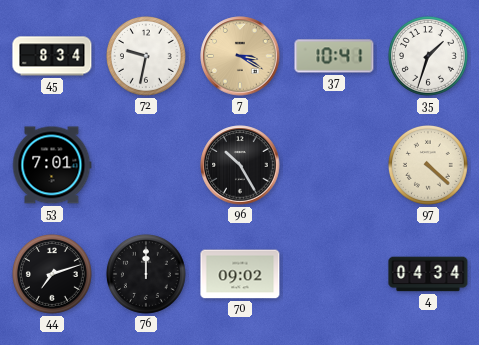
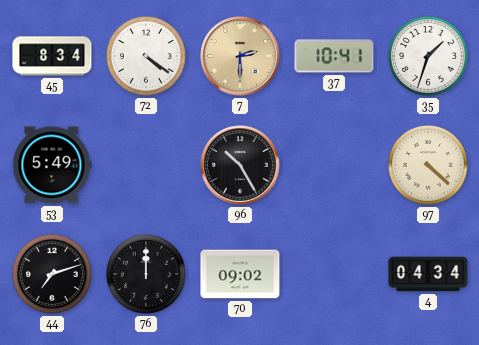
72: 9:32 -> 4:21 (146, 56)
7: 3:20 -> 2:30 (240, 56)
53: 7:01 -> 5:49 (52, 165)
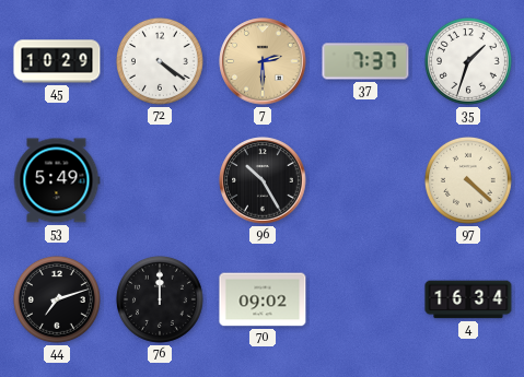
45: 8:34 -> 10:29 (57, 61)
37: 10:41 -> 7:37 (365, 61)
4: 04:34 -> 16:34 (468, 299)
